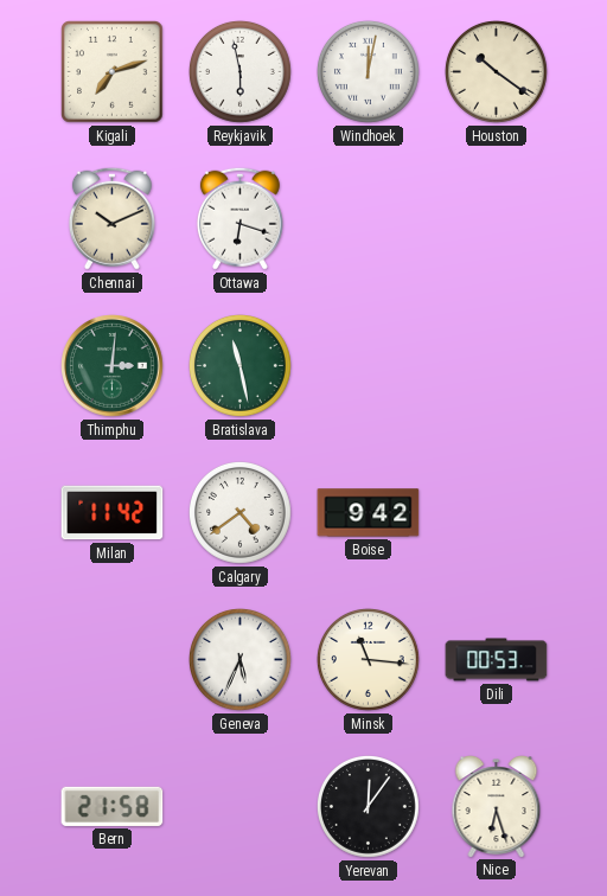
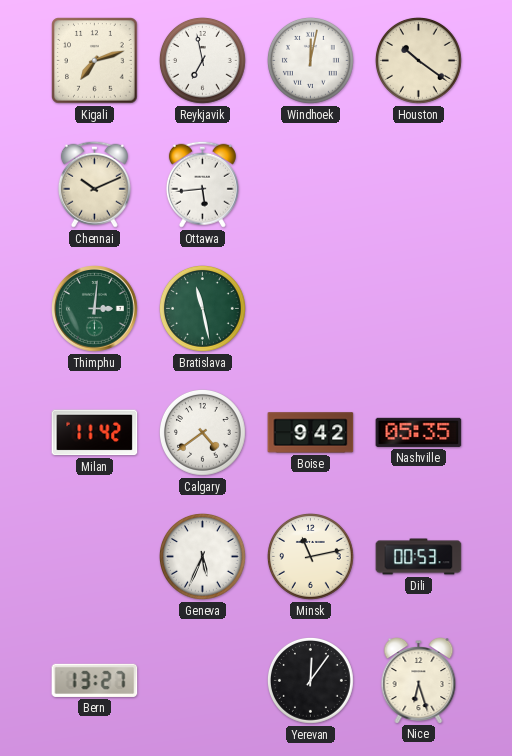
Reykjavik: 5:58 -> 6:58 (203, 61)
Ottawa: 6:18 -> 5:44 (202, 184)
Nashville: none -> 05:35 (419, 432)
Minsk: 11:16 -> 11:13 (311, 557)
Bern: 21:58 -> 13:27 (95, 680)
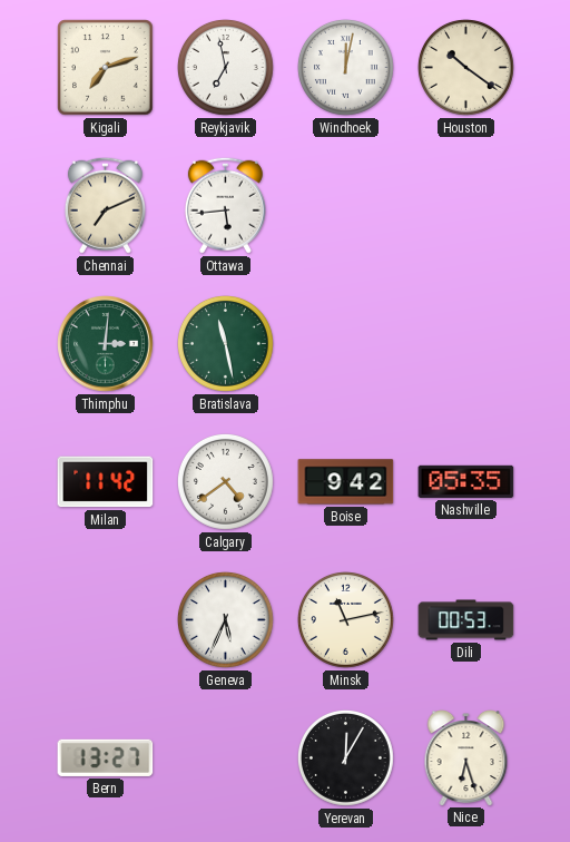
Chennai: 10:11 -> 7:11 (105, 205)
Yerevan: 12:06 -> 12:05 (346, 758)
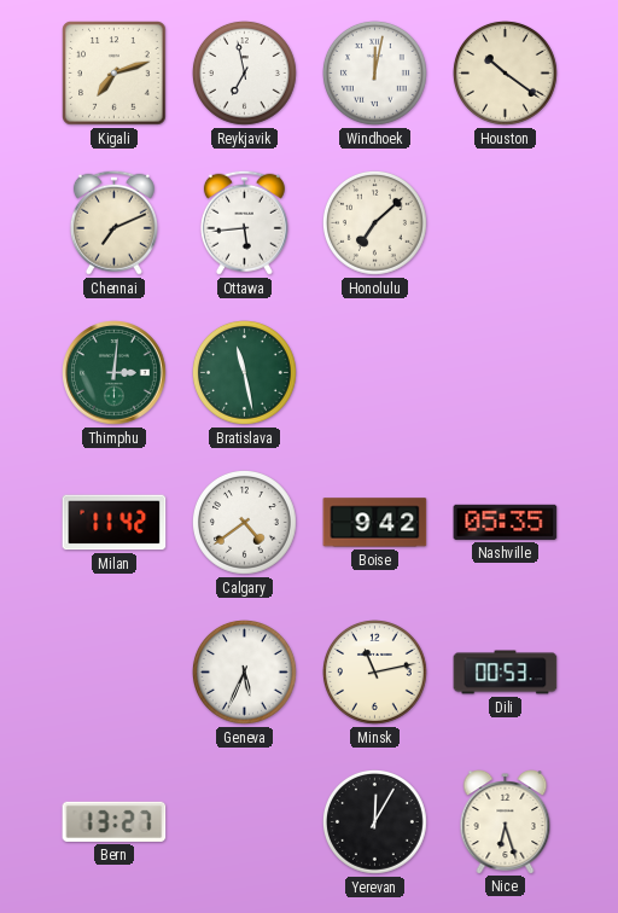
Honolulu: none -> 7:08 (375, 223)
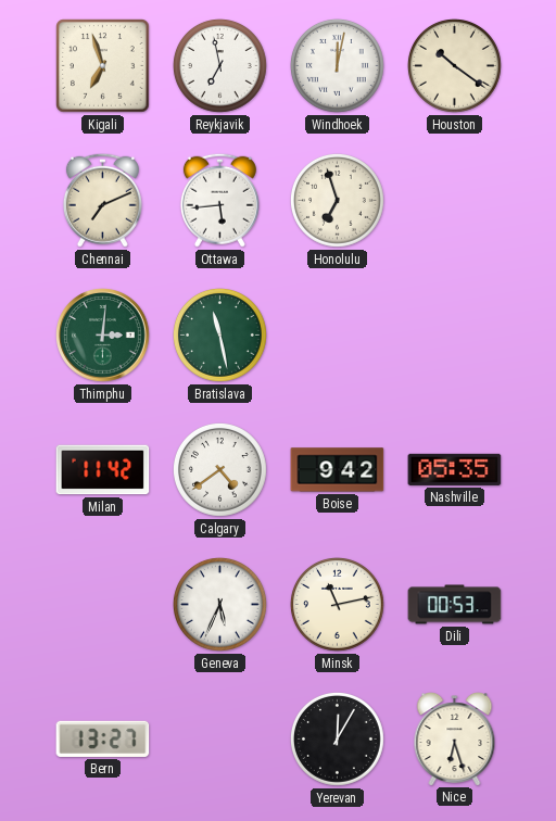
Kigali: 7:12 -> 6:57 (103, 66)
Honolulu: 7:08 -> 6:57 (338, 201)
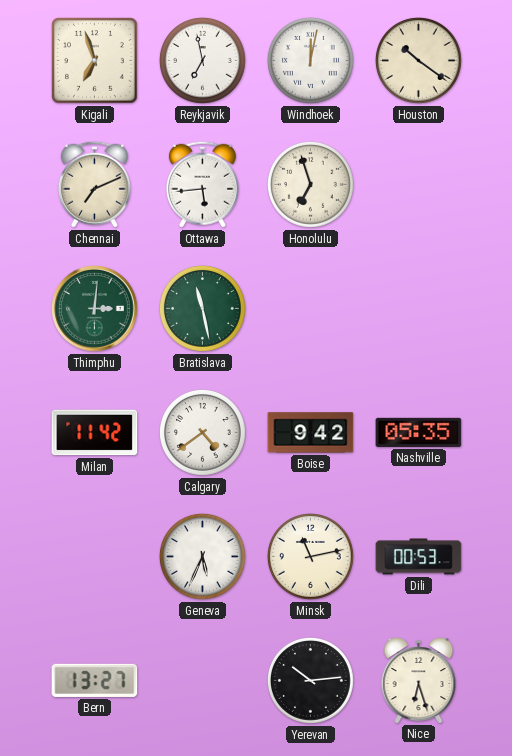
Yerevan: 12:05 -> 10:14 (311, 681)
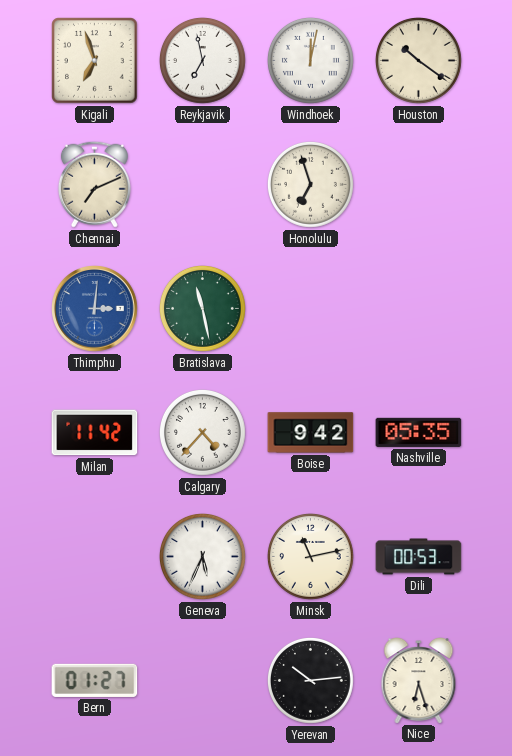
Ottawa: 5:44 -> none (202, 184)
Thimphu dial: green -> blue (95, 309)
Calgary: 4:39 -> 4:37 (203, 433)
Bern: 13:27 -> 01:27 (95, 680)
